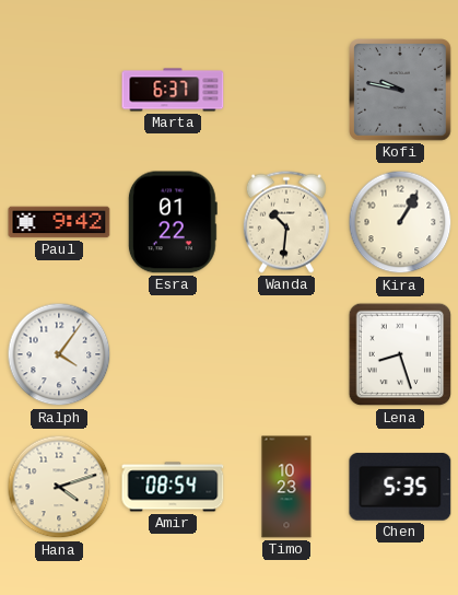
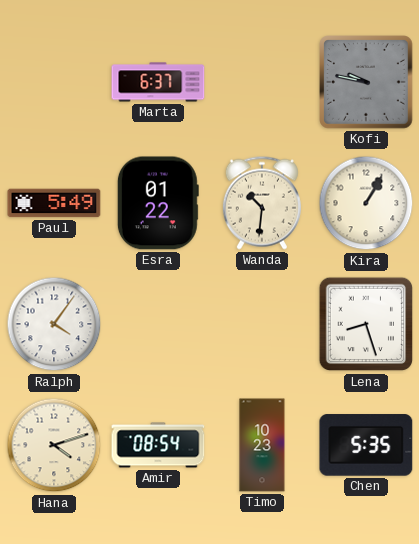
Paul: 9:42 -> 5:49 (54, 203)
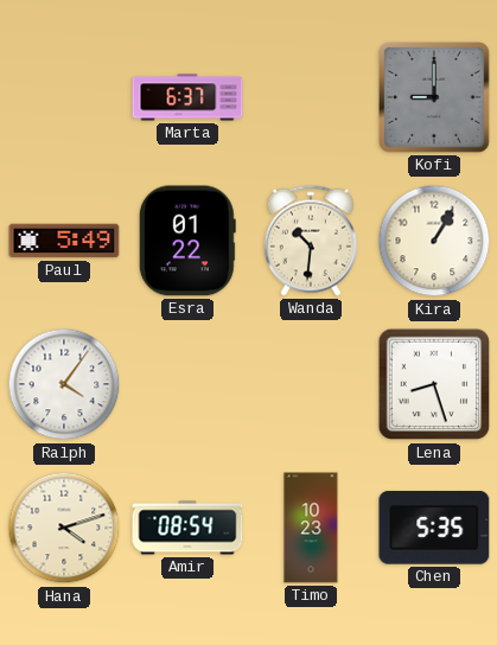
Kofi: 9:47 -> 9:00 (435, 98)
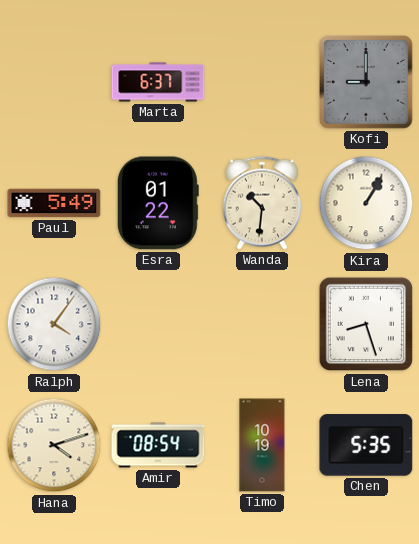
Timo: 10:23 -> 10:19 (262, 445)
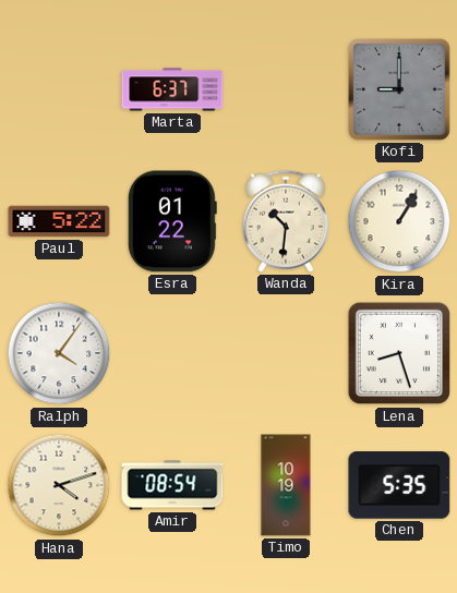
Paul: 5:49 -> 5:22 (59, 221)
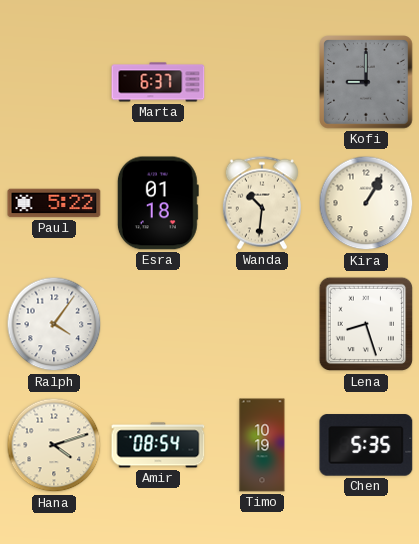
Esra: 01:22 -> 01:18 (158, 203)
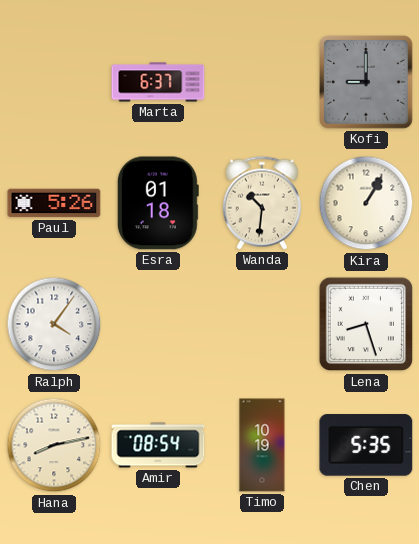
Paul: 5:22 -> 5:26 (54, 203)
Hana: 4:12 -> 8:13 (54, 445)
